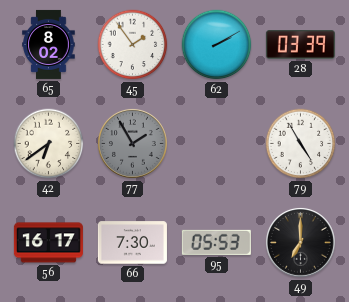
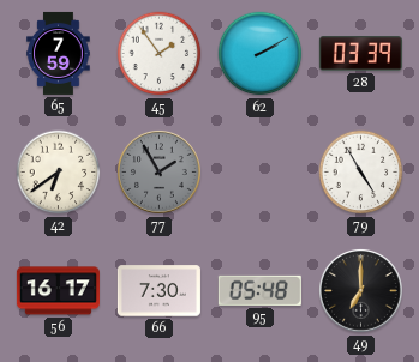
65: 8:02 -> 7:59 (59, 53)
95: 05:53 -> 05:48 (259, 290)
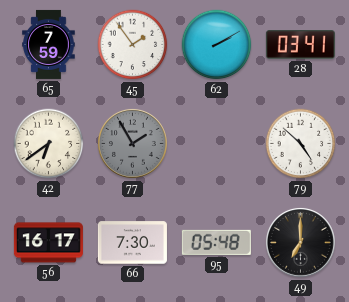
28: 03:39 -> 03:41 (300, 45)
79: 4:55 -> 4:52 (301, 144)
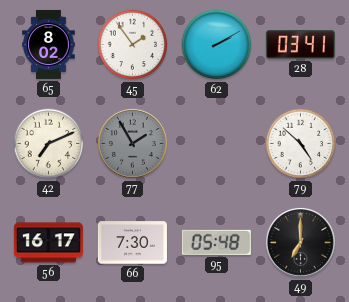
65: 7:59 -> 8:02 (49, 44)
42: 6:39 -> 7:11 (49, 144)
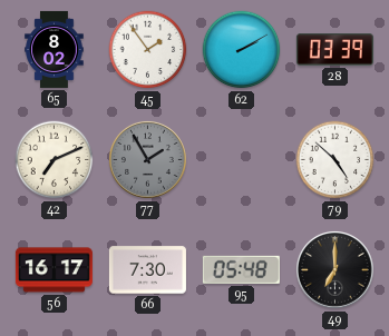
28: 03:41 -> 03:39 (334, 50)
